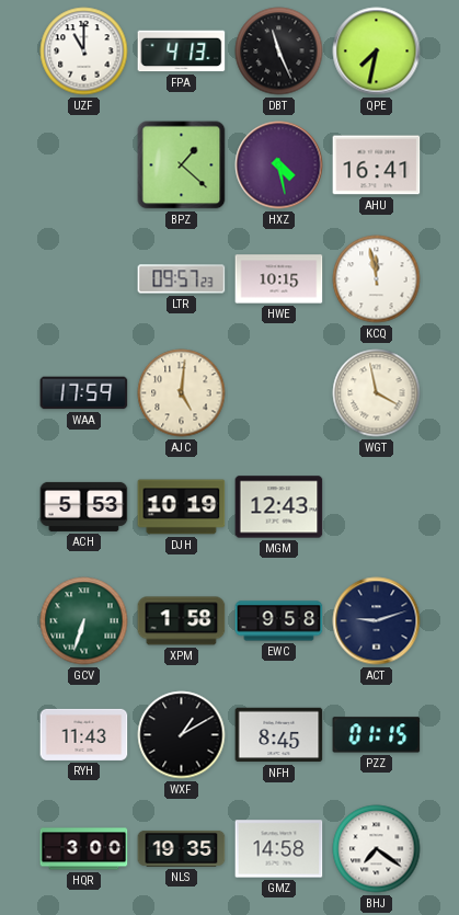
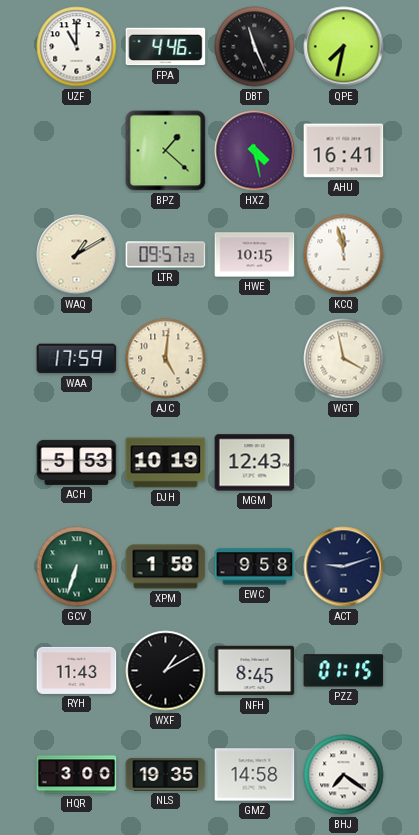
FPA: 4:13 -> 4:46 (166, 47)
WAQ: none -> 1:10 (77, 255)
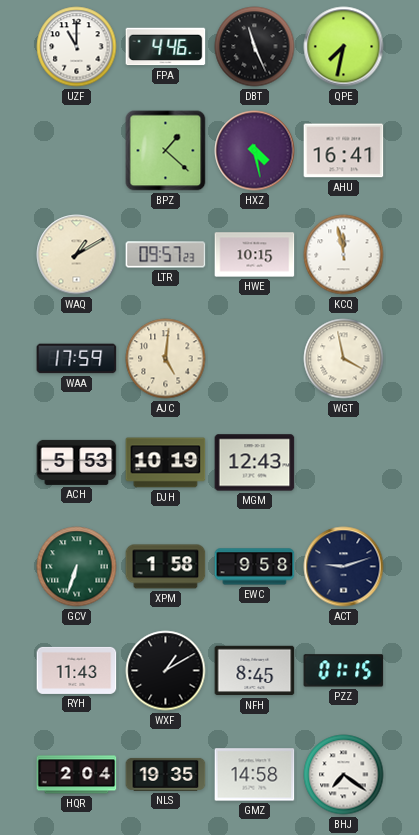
HQR: 3:00 -> 2:04 (77, 775)
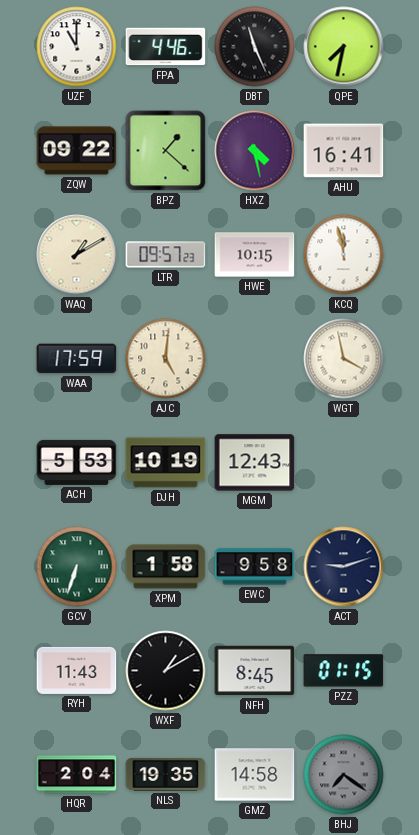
ZQW: none -> 09:22 (77, 151)
BHJ dial: white -> grey (344, 775)
